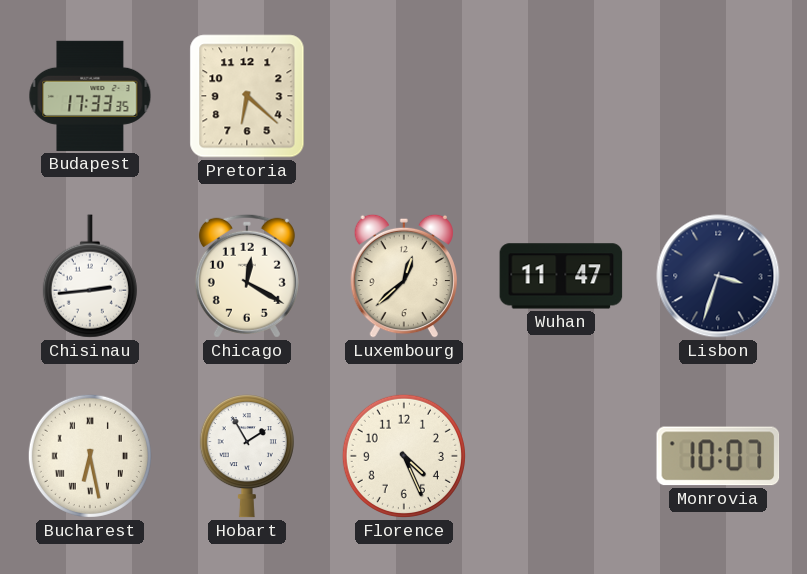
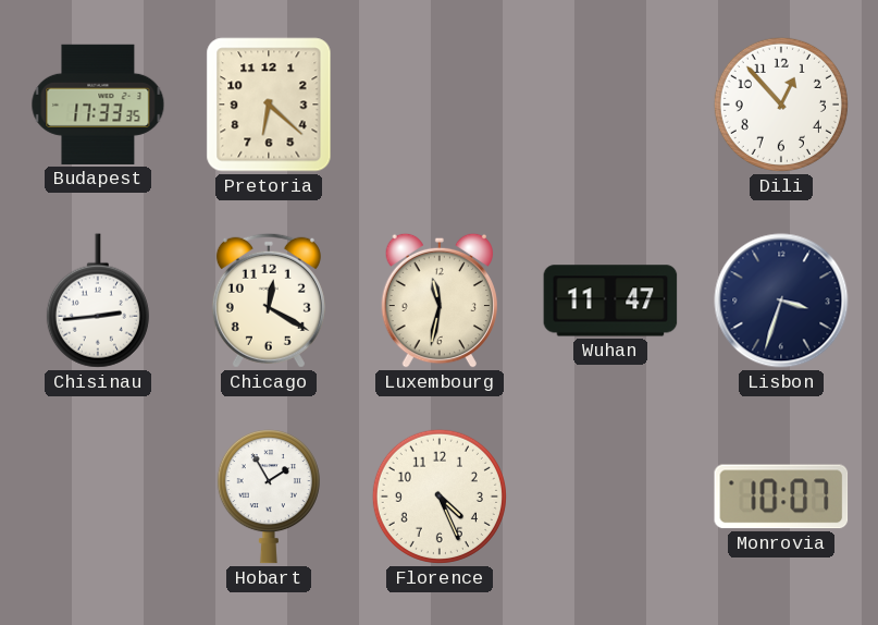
Dili: none -> 12:53 (781, 105)
Luxembourg: 12:38 -> 11:32 (438, 301)
Bucharest: 6:28 -> none (90, 456)
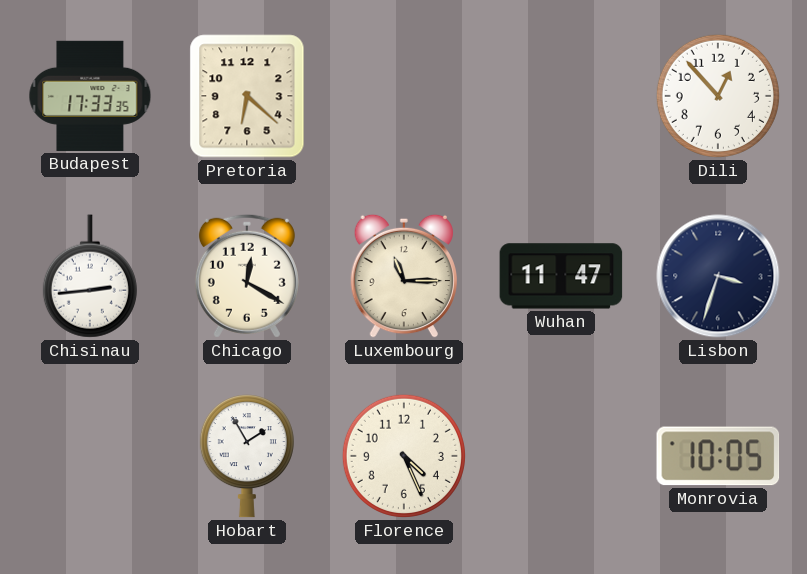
Luxembourg: 11:32 -> 11:15 (403, 276)
Monrovia: 10:07 -> 10:05 (718, 456)
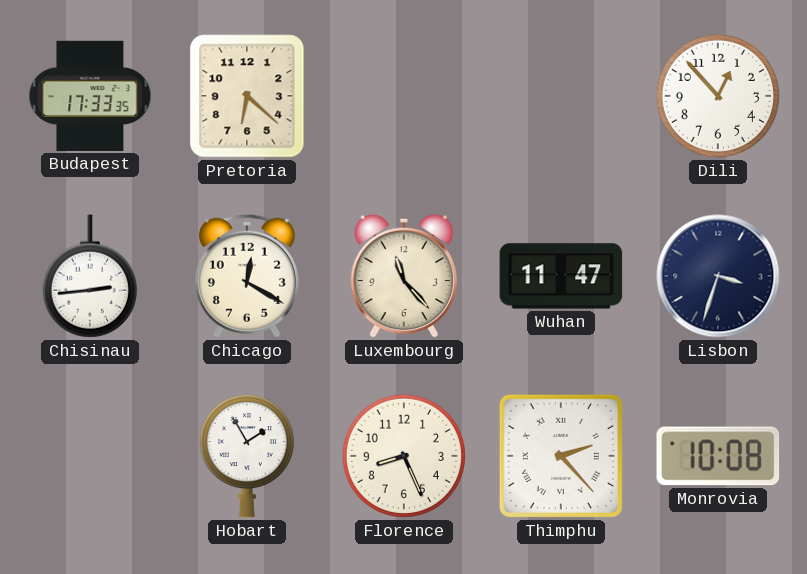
Luxembourg: 11:15 -> 11:23 (403, 276)
Florence: 4:26 -> 8:26 (404, 456)
Thimphu: none -> 2:23 (561, 456)
Monrovia: 10:05 -> 10:08 (718, 456)
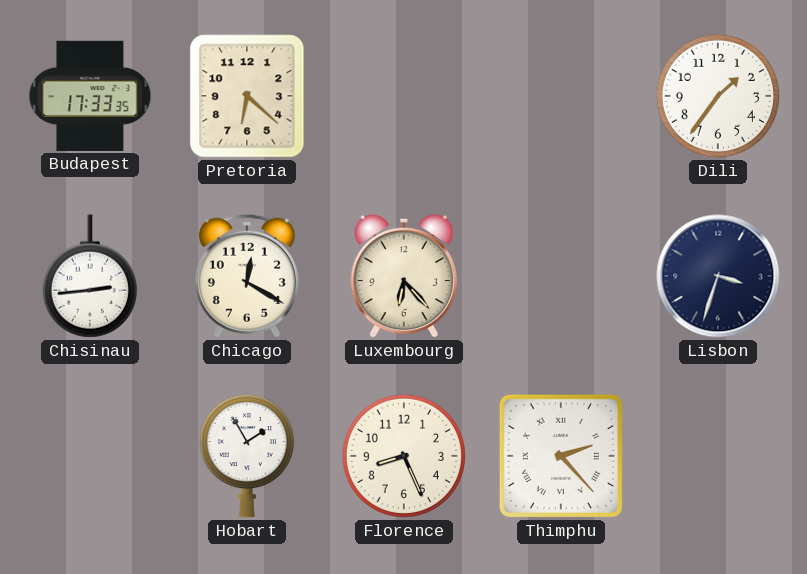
Dili: 12:53 -> 1:36 (718, 96)
Luxembourg: 11:23 -> 6:23 (403, 276)
Wuhan: 11:47 -> none (561, 276)
Monrovia: 10:08 -> none (718, 456)
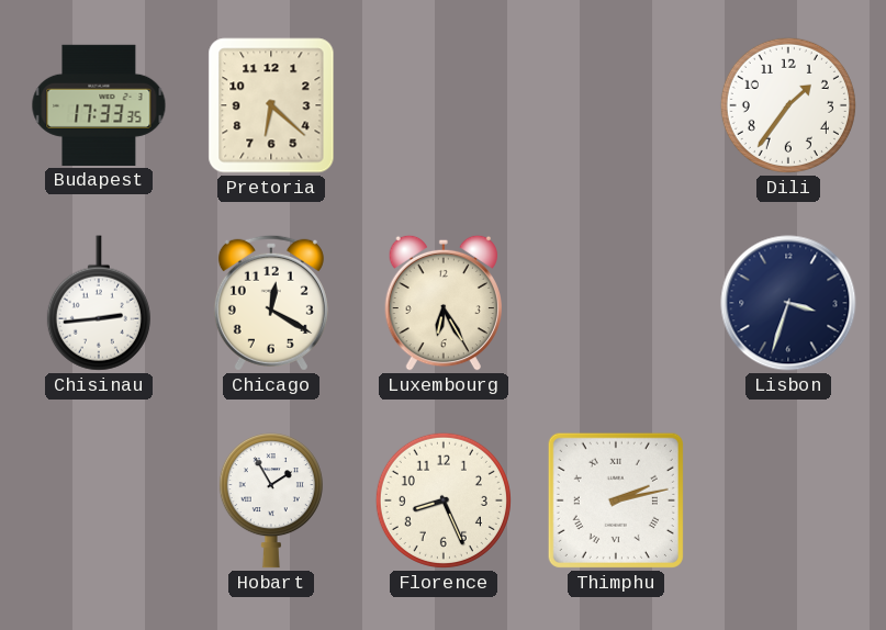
Luxembourg: 6:23 -> 6:25 (442, 303)
Thimphu: 2:23 -> 2:13 (616, 500)
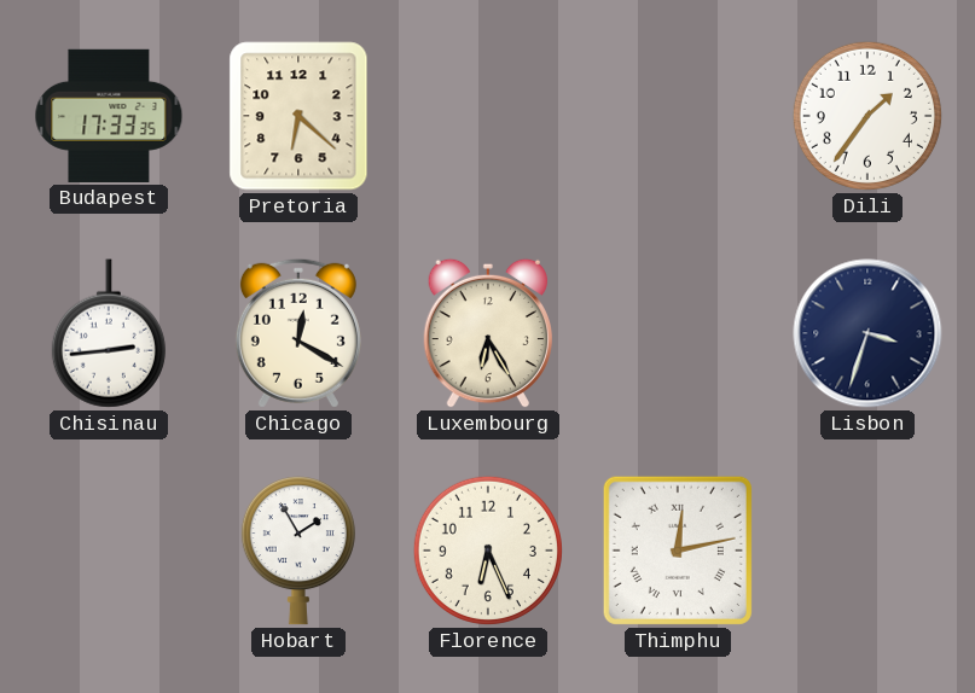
Florence: 8:26 -> 6:26 (488, 551)
Thimphu: 2:13 -> 12:13 (678, 551)
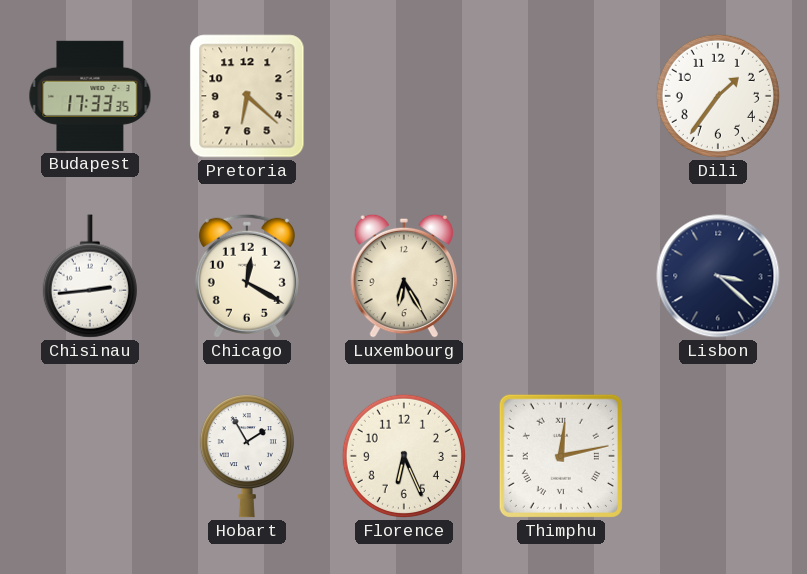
Lisbon: 3:33 -> 3:22 (718, 276)
